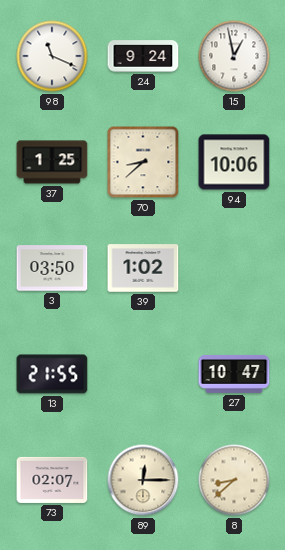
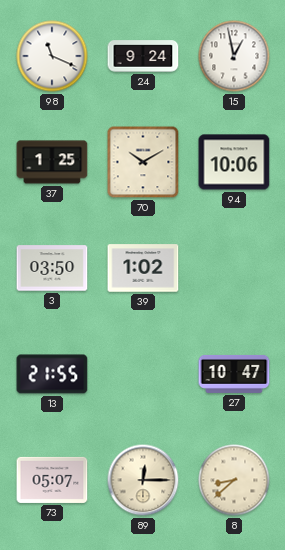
70: 8:38 -> 10:10 (143, 162)
73: 02:07 -> 05:07 (52, 480)
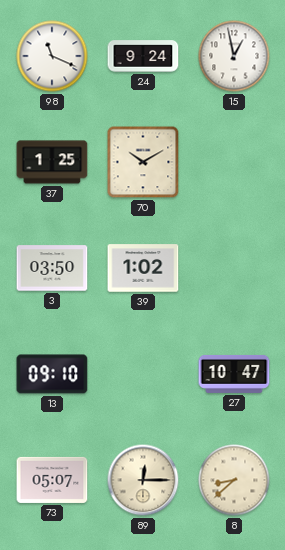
94: 10:06 -> none (234, 162)
13: 21:55 -> 09:10 (52, 374)
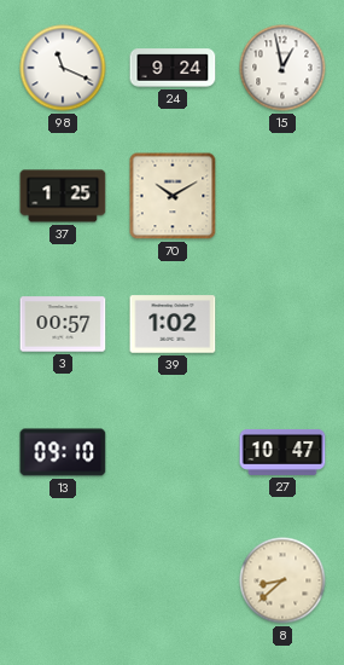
3: 03:50 -> 00:57 (63, 324)
73: 05:07 -> none (52, 480)
89: 12:15 -> none (143, 480)
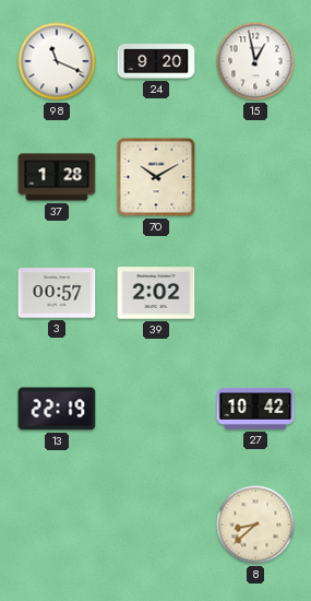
24: 9:24 -> 9:20 (156, 61)
37: 1:25 -> 1:28 (57, 177)
39: 1:02 -> 2:02 (156, 293)
13: 09:10 -> 22:19 (57, 409)
27: 10:47 -> 10:42 (255, 409)
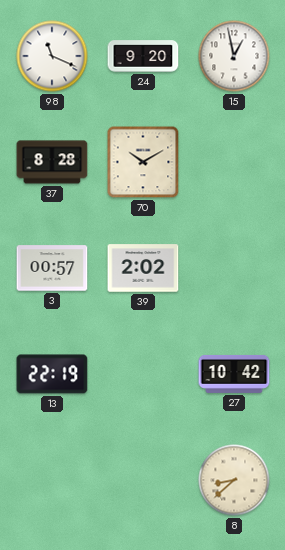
37: 1:28 -> 8:28 (52, 162)
